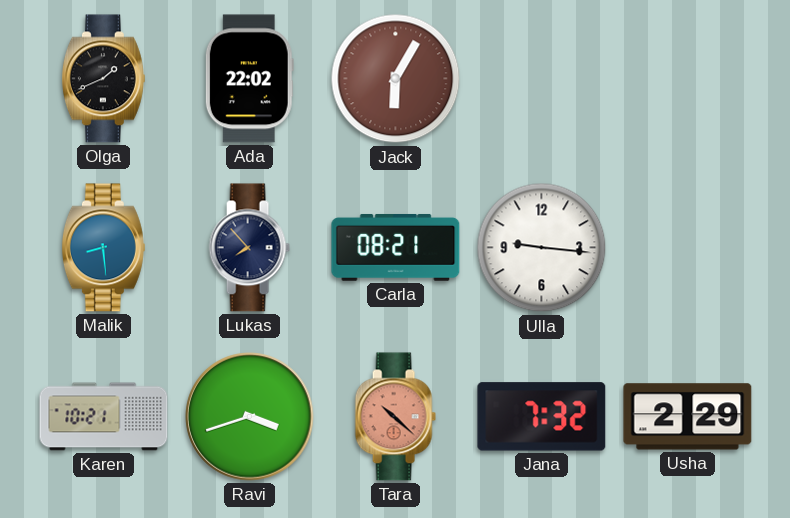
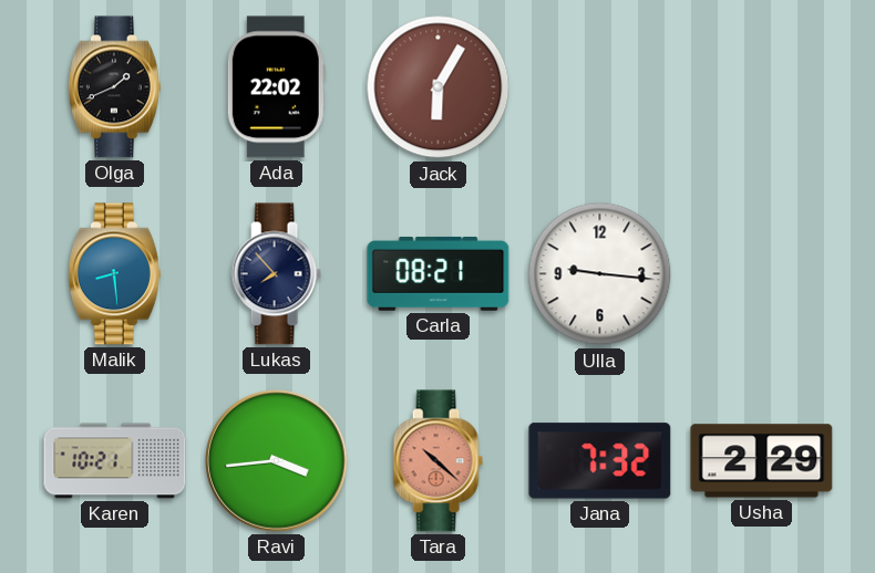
Ravi: 3:42 -> 3:44 (277, 461)
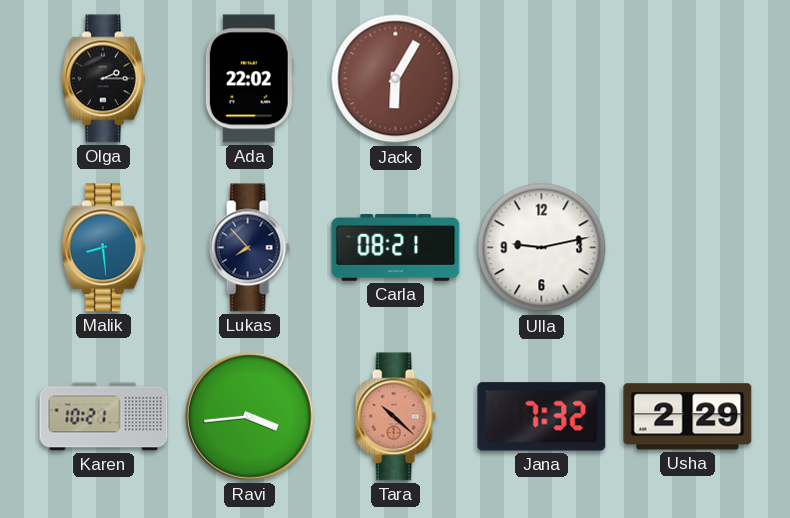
Olga: 1:41 -> 2:15 (103, 79)
Ulla: 9:16 -> 9:13 (542, 248)
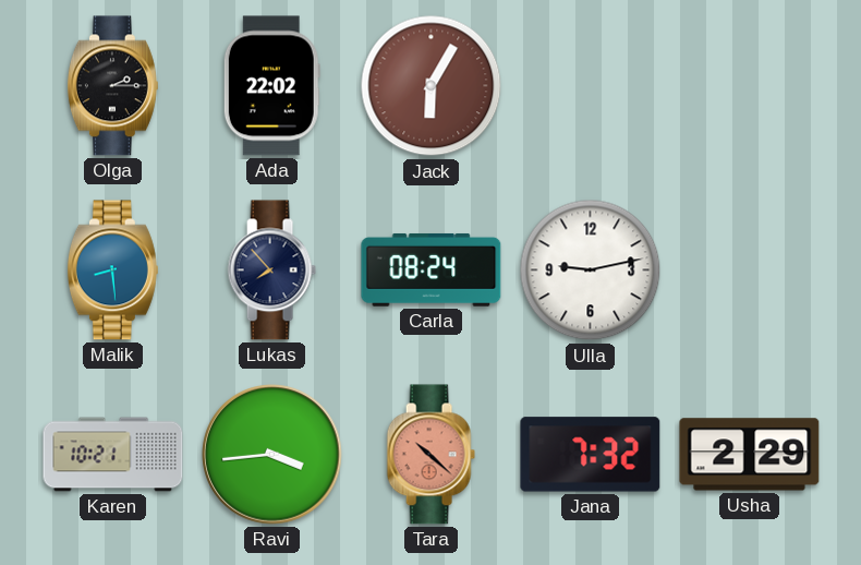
Carla: 08:21 -> 08:24 (432, 269)
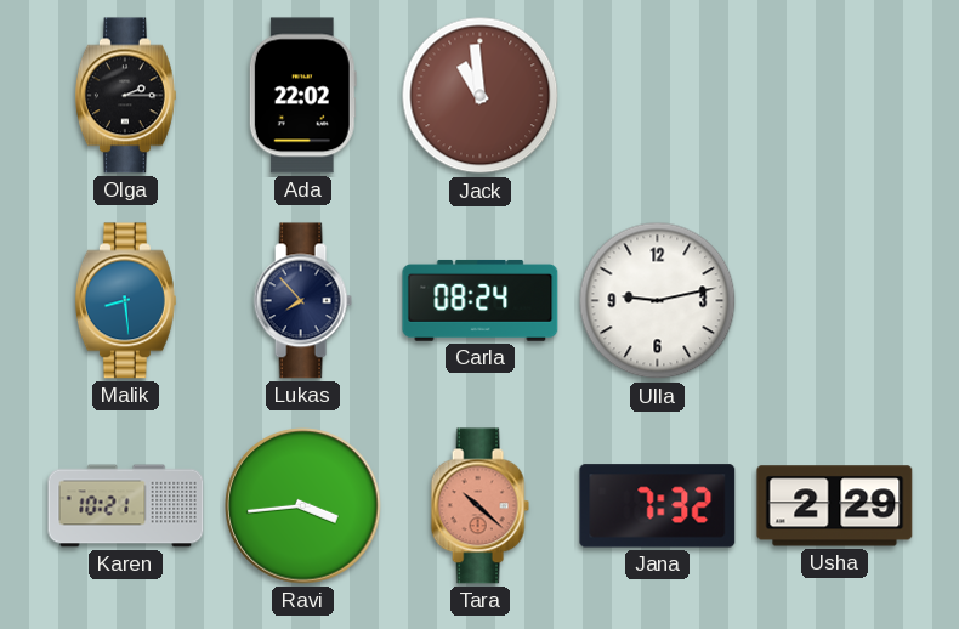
Jack: 6:05 -> 10:59 (481, 96)
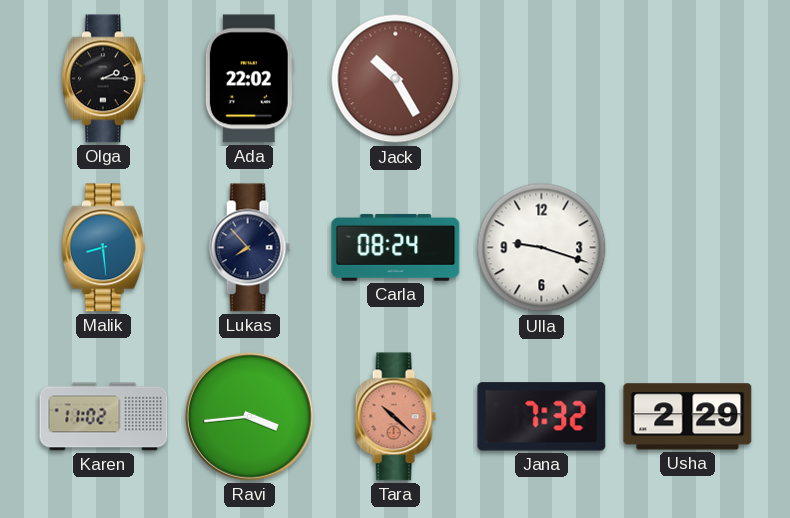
Jack: 10:59 -> 10:25 (396, 79)
Ulla: 9:13 -> 9:18 (542, 248)
Karen: 10:21 -> 11:02 (104, 417)
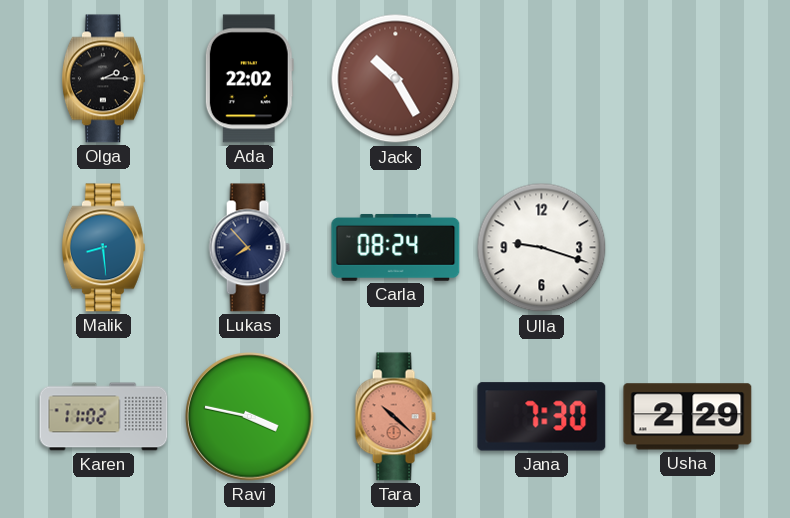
Ravi: 3:44 -> 3:47 (250, 417)
Jana: 7:32 -> 7:30 (542, 417)
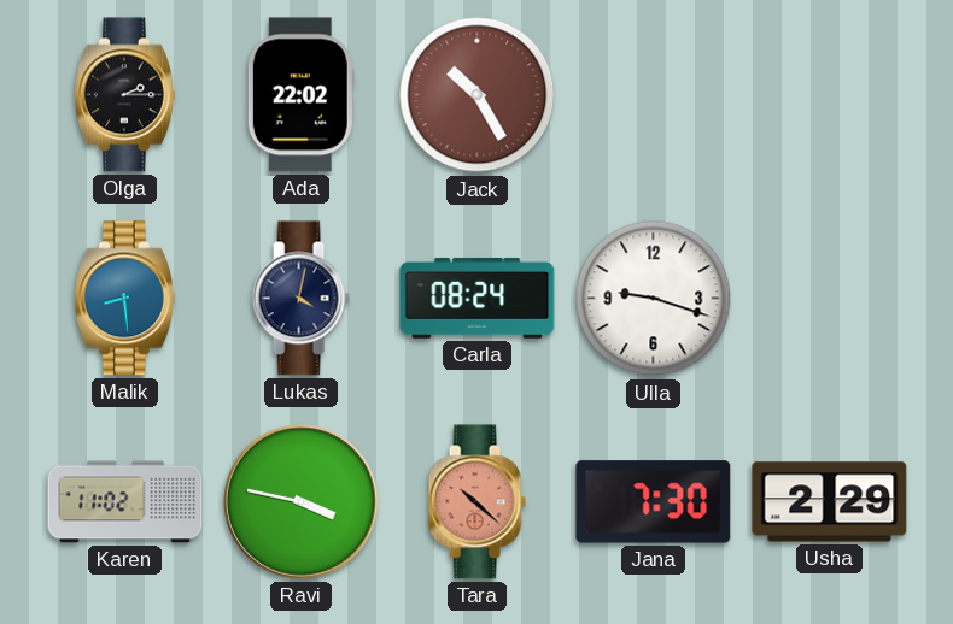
Lukas: 7:53 -> 4:02 (300, 299)
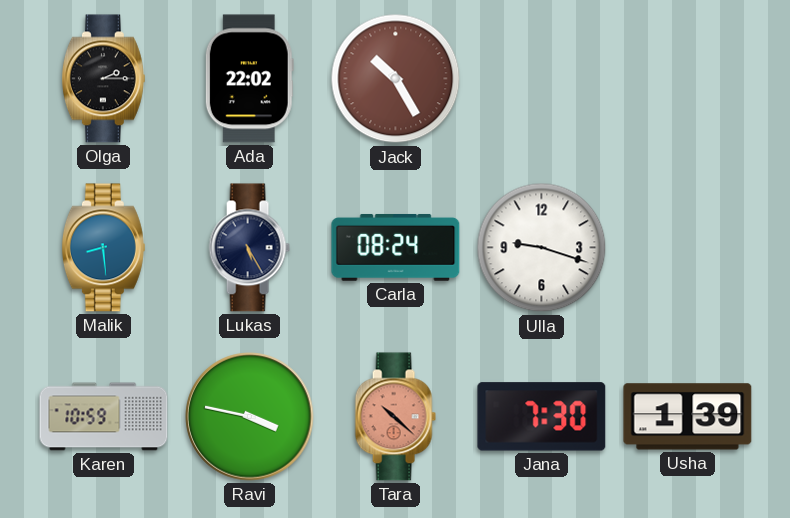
Lukas: 4:02 -> 5:25 (249, 248)
Karen: 11:02 -> 10:59 (104, 417)
Usha: 2:29 -> 1:39 (688, 417)
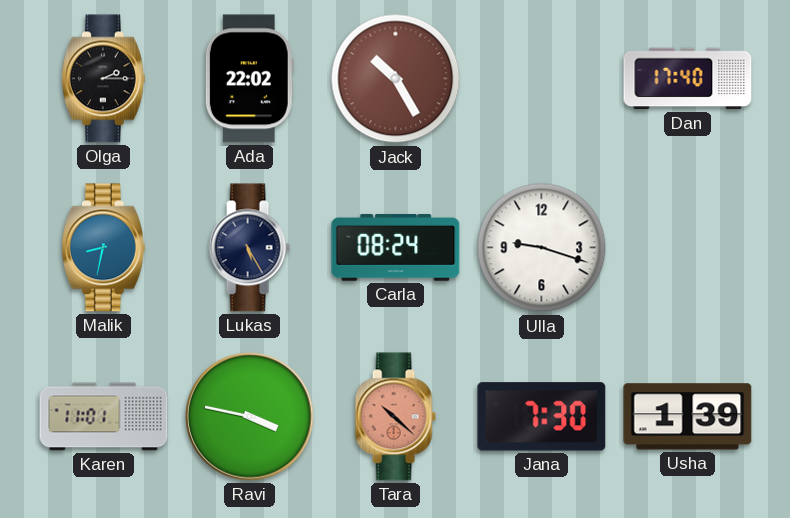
Dan: none -> 17:40 (688, 79)
Malik: 8:29 -> 8:32 (103, 248)
Karen: 10:59 -> 11:01 (104, 417)
